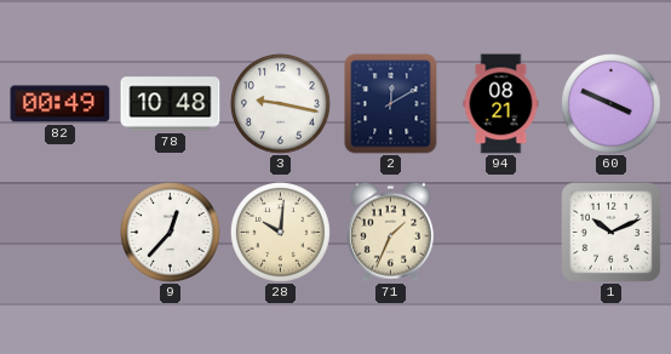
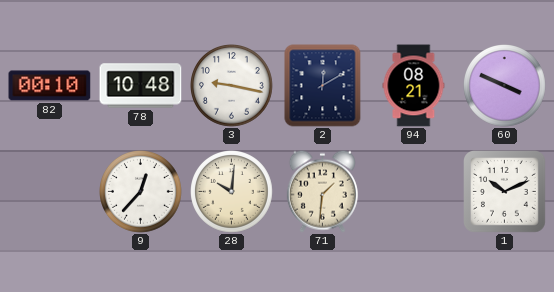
82: 00:49 -> 00:10 (50, 86)
71: 1:34 -> 1:31 (322, 191)
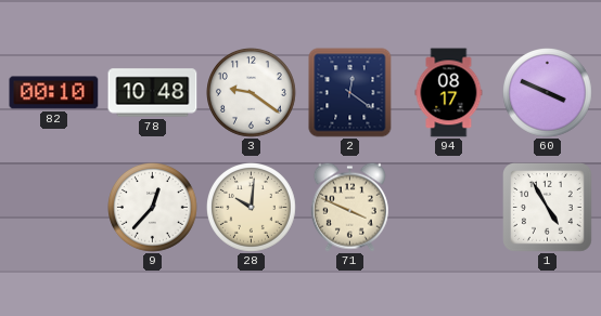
3: 9:17 -> 9:21 (252, 93)
2: 12:10 -> 12:21 (350, 93)
94: 08:21 -> 08:17 (449, 93)
71: 1:31 -> 3:49 (349, 207)
1: 10:11 -> 4:55 (548, 208)
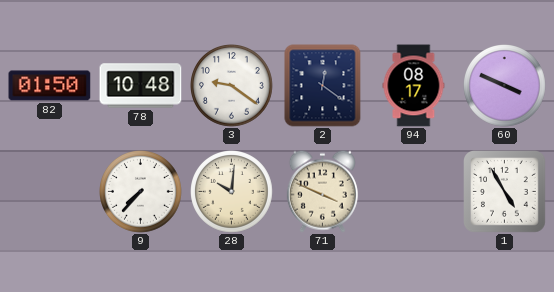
82: 00:10 -> 01:50 (50, 86)
9: 12:37 -> 7:37 (141, 192)
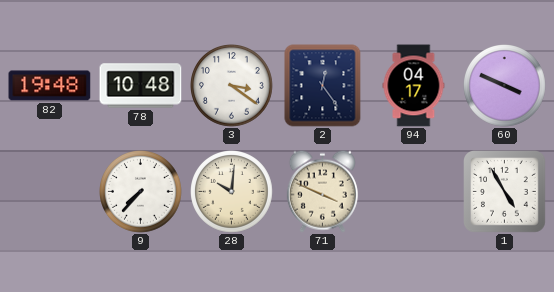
82: 01:50 -> 19:48 (50, 86)
3: 9:21 -> 3:21 (232, 86)
2: 12:21 -> 12:24 (323, 86)
94: 08:17 -> 04:17 (414, 86)
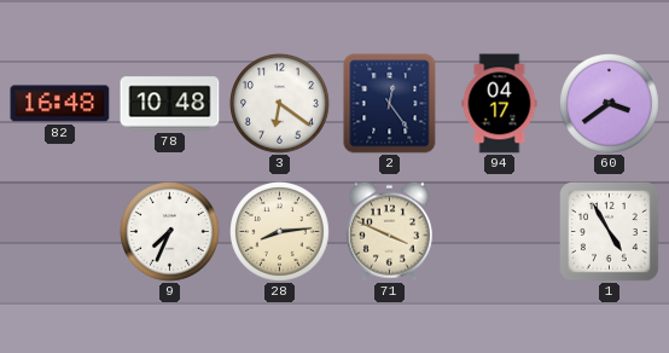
82: 19:48 -> 16:48 (60, 104)
3: 3:21 -> 6:21 (280, 104)
60: 3:49 -> 3:39 (610, 104)
9: 7:37 -> 7:34 (170, 232)
28: 10:01 -> 8:14 (280, 232)
